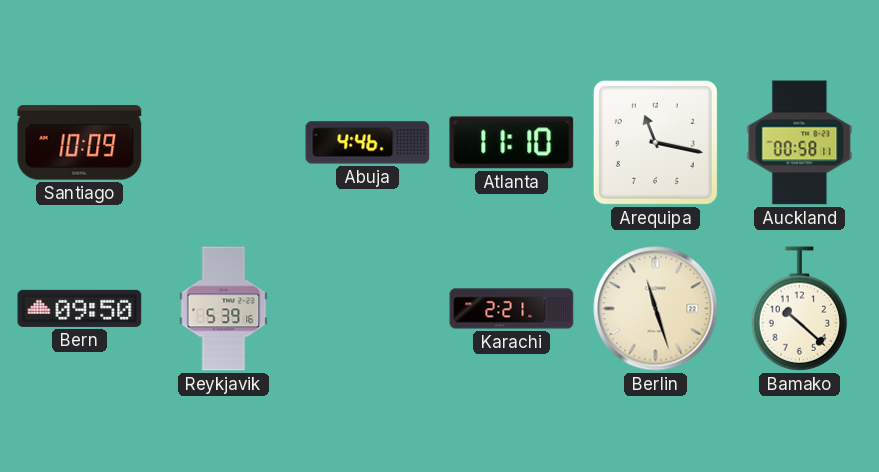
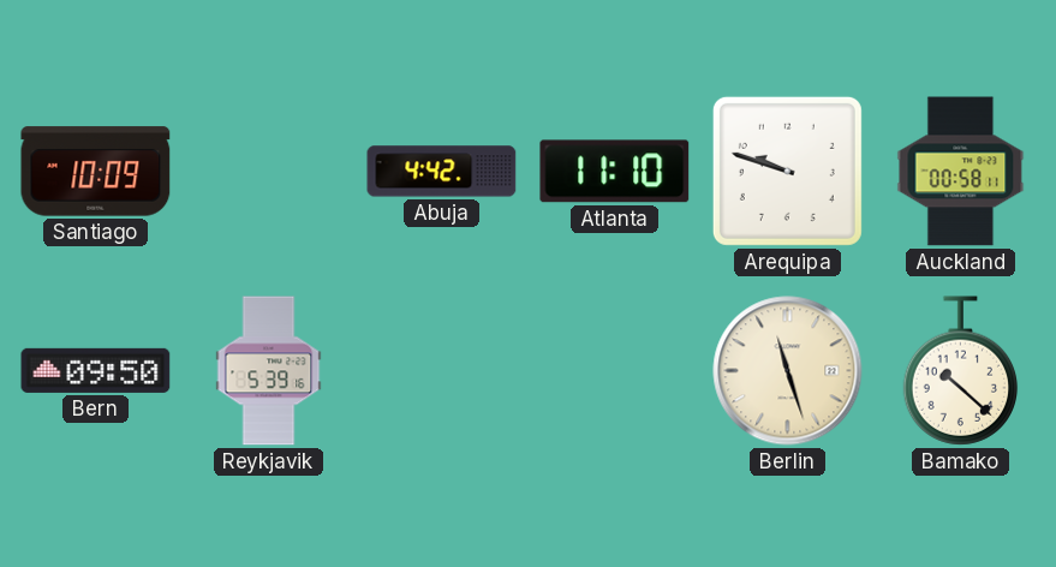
Abuja: 4:46 -> 4:42 (442, 172)
Arequipa: 11:17 -> 9:48 (787, 171)
Karachi: 2:21 -> none (512, 309)
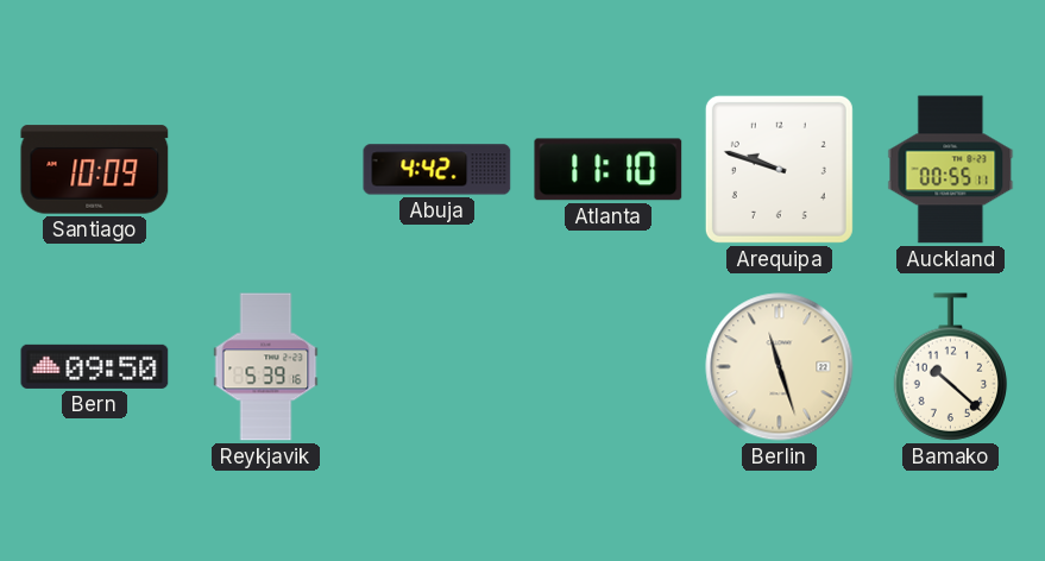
Auckland: 00:58 -> 00:55 (951, 170)
